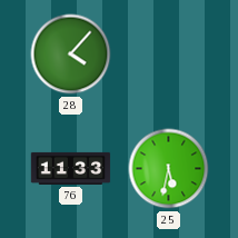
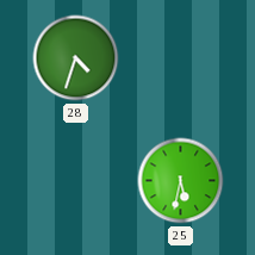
28: 4:07 -> 4:33 (76, 58)
76: 11:33 -> none (71, 168)
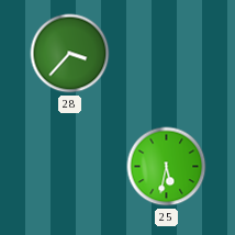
28: 4:33 -> 3:37 (70, 54)
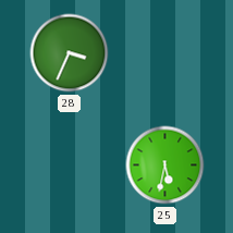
28: 3:37 -> 3:34 (70, 53)
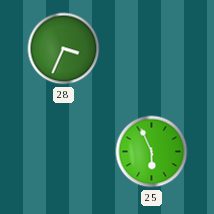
25: 5:32 -> 5:56 (152, 152)
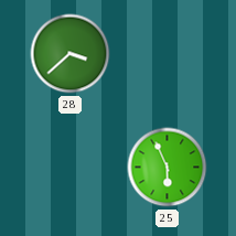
28: 3:34 -> 3:38 (71, 54)
